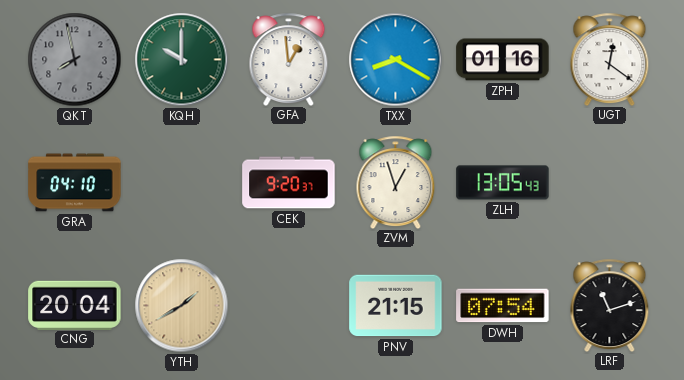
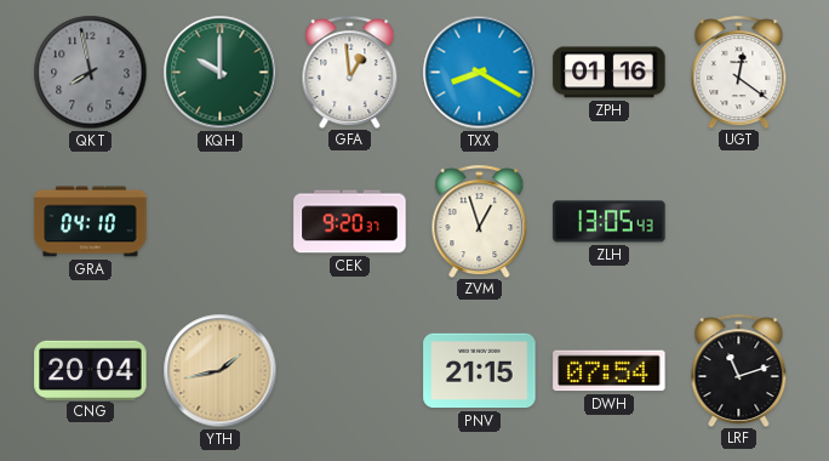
YTH: 1:40 -> 1:43 (221, 371)
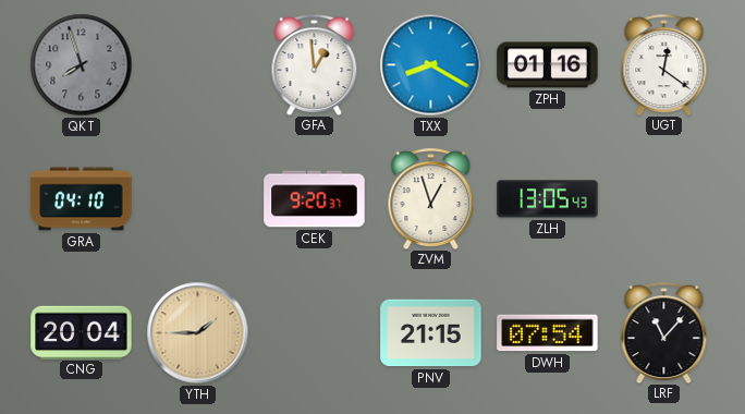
QKT: 7:58 -> 7:57 (82, 65)
KQH: 10:00 -> none (221, 73)
YTH: 1:43 -> 1:45 (198, 333)
LRF: 11:12 -> 11:07 (664, 332)
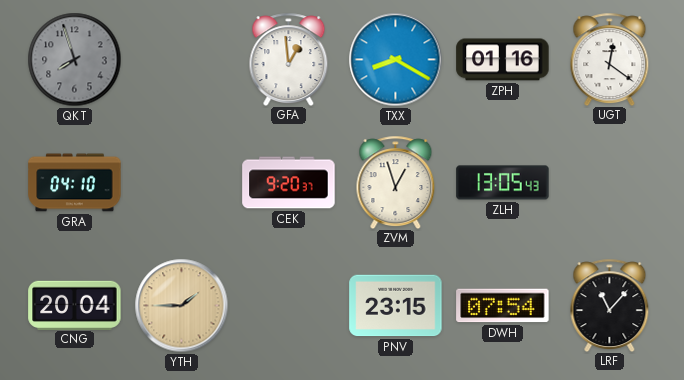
PNV: 21:15 -> 23:15 (396, 306)
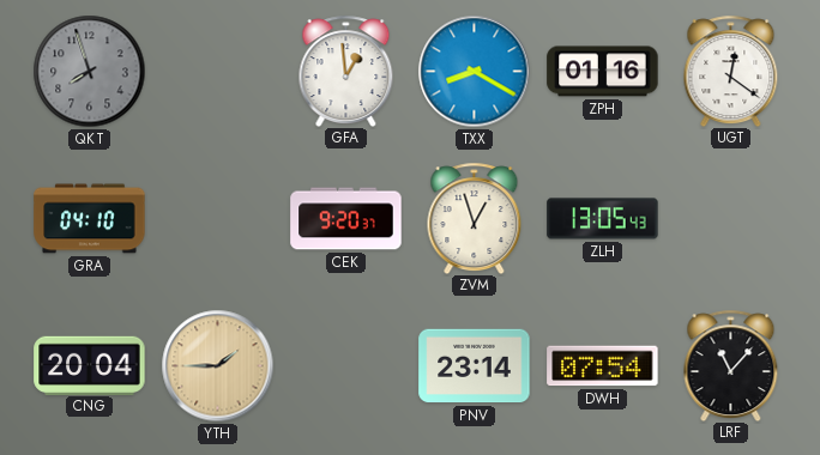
PNV: 23:15 -> 23:14 (475, 366)
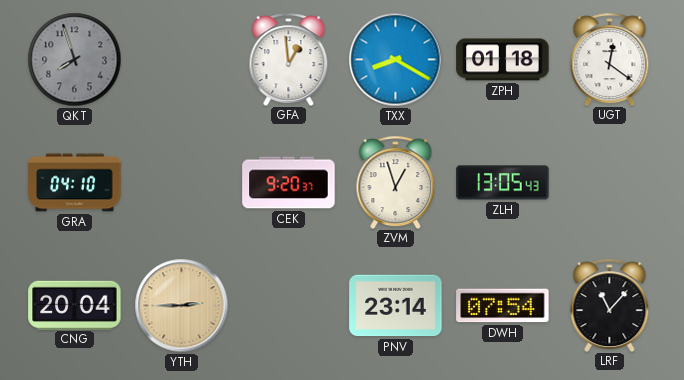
ZPH: 01:16 -> 01:18 (503, 60)
YTH: 1:45 -> 2:45 (182, 306)
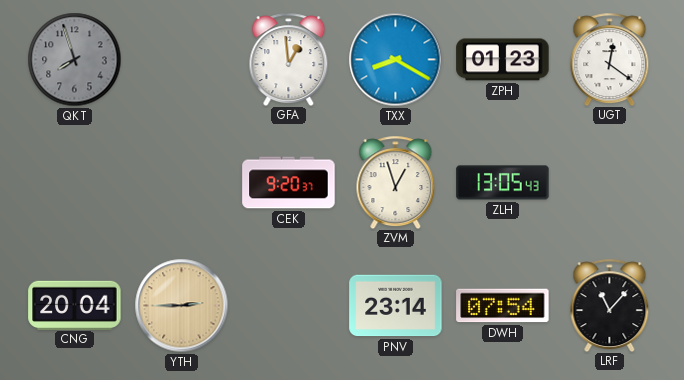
ZPH: 01:18 -> 01:23 (503, 60)
GRA: 04:10 -> none (75, 183)
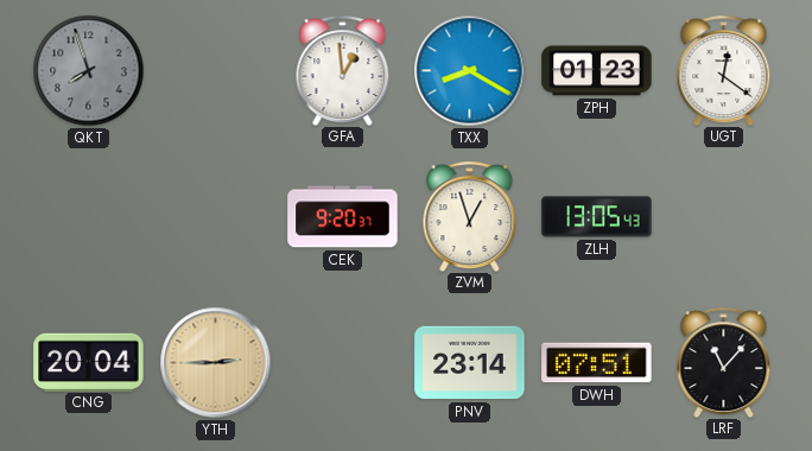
DWH: 07:54 -> 07:51 (597, 363)
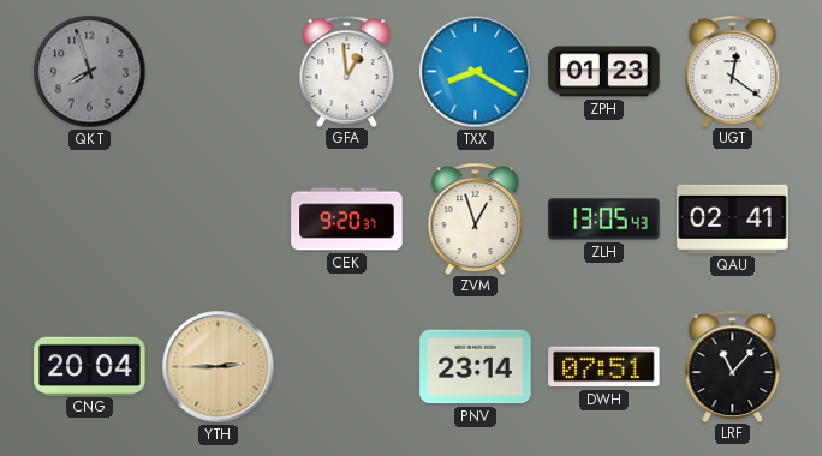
QAU: none -> 02:41 (733, 218)
